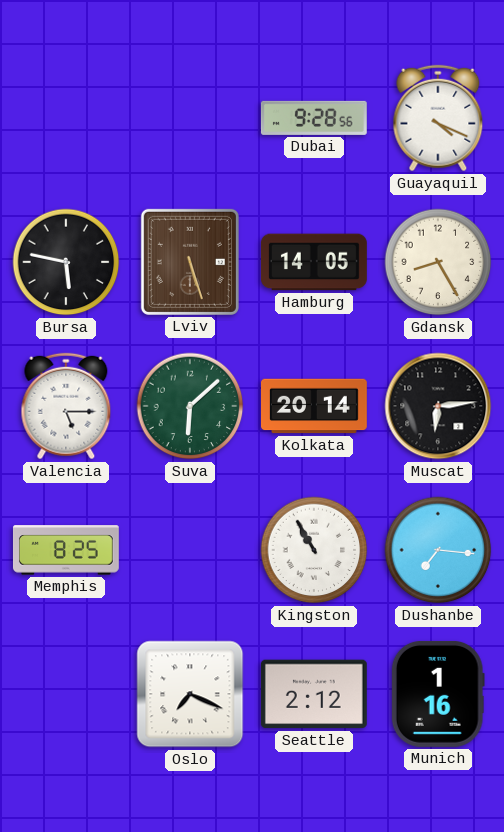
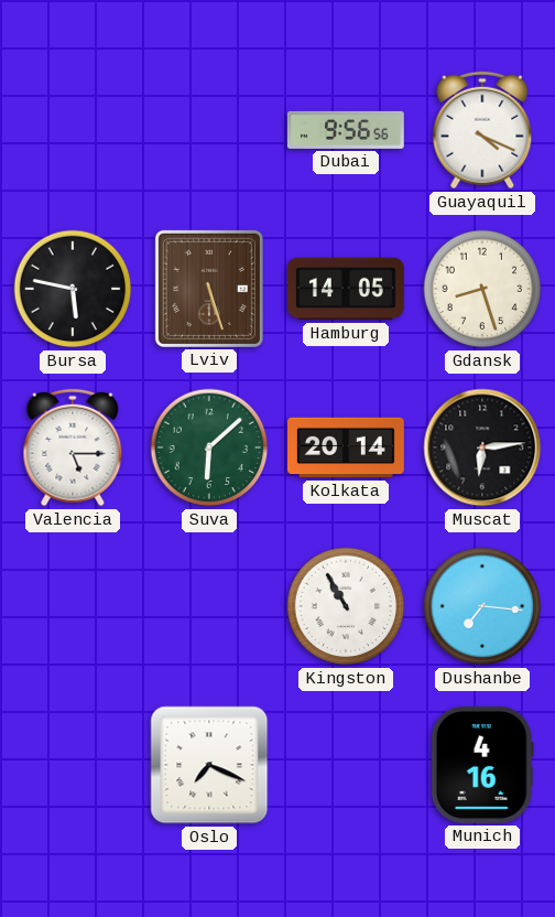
Dubai: 9:28 -> 9:56 (346, 130)
Gdansk: 8:25 -> 8:27 (482, 289)
Memphis: 8:25 -> none (66, 550)
Seattle: 2:12 -> none (314, 694)
Munich: 1:16 -> 4:16 (482, 765)
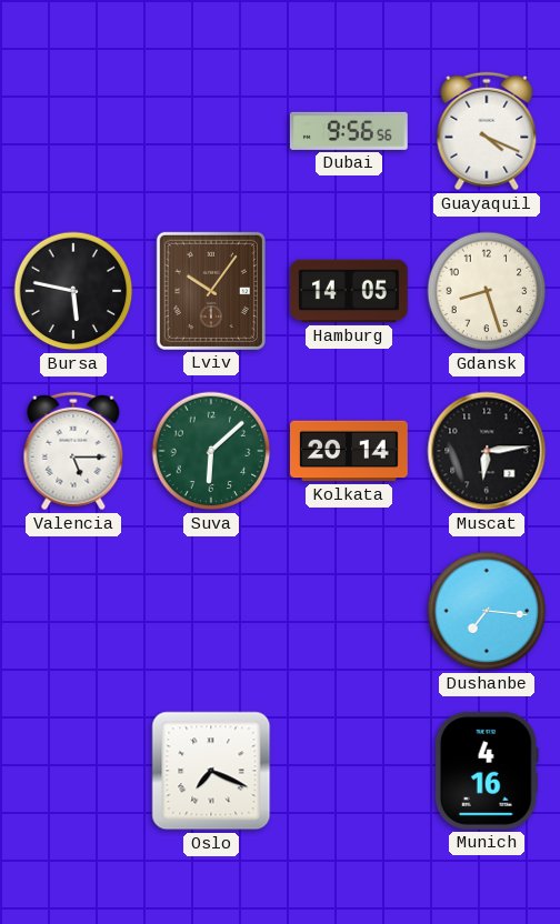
Lviv: 5:27 -> 10:06 (211, 291)
Kingston: 10:55 -> none (346, 606)
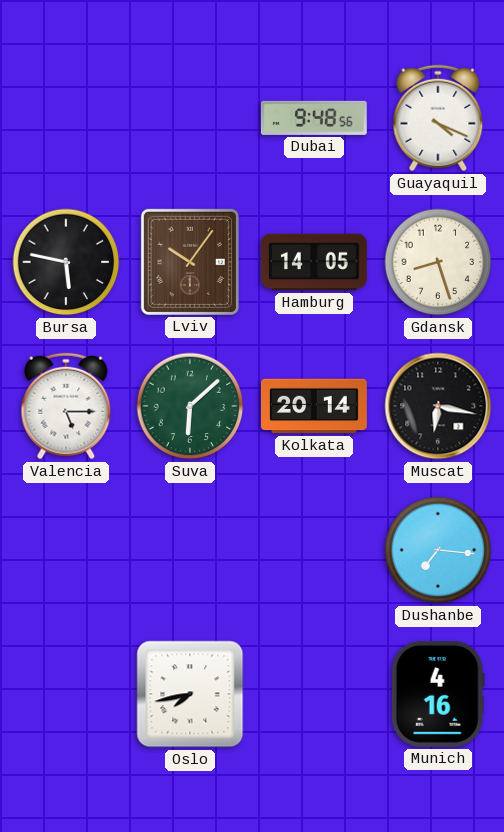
Dubai: 9:56 -> 9:48 (314, 118)
Muscat: 6:14 -> 6:17 (438, 406)
Oslo: 7:19 -> 7:43 (190, 694)
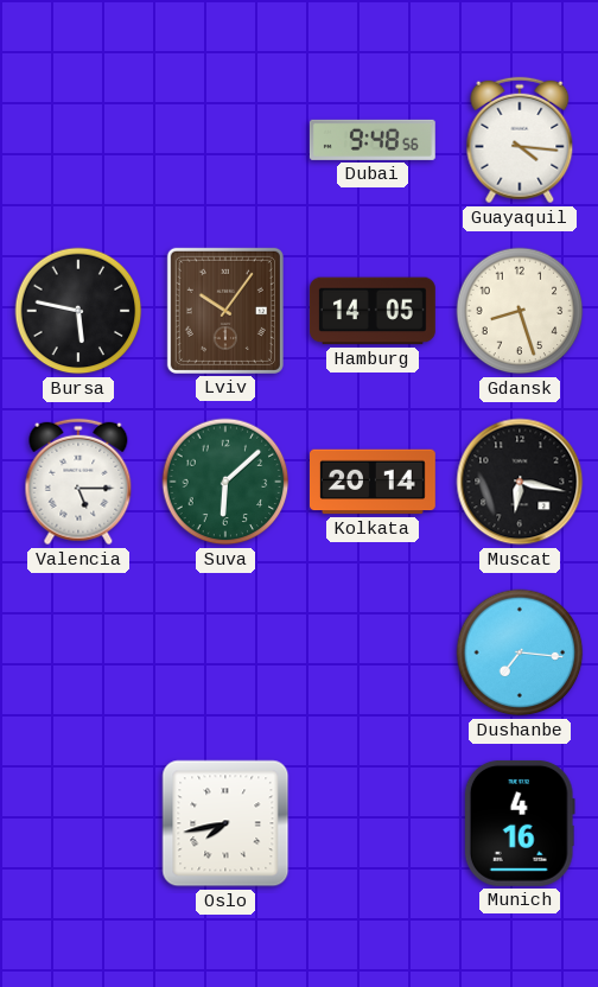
Guayaquil: 4:19 -> 4:16 (520, 140)
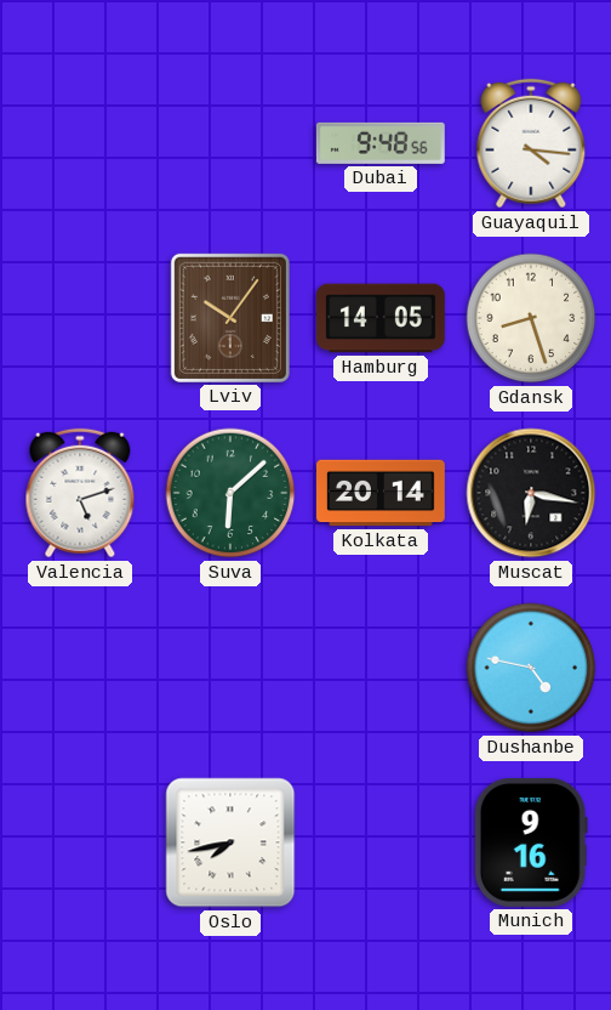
Bursa: 5:47 -> none (78, 311)
Valencia: 5:15 -> 5:12 (80, 493)
Dushanbe: 7:16 -> 4:47 (531, 668)
Munich: 4:16 -> 9:16 (531, 842)
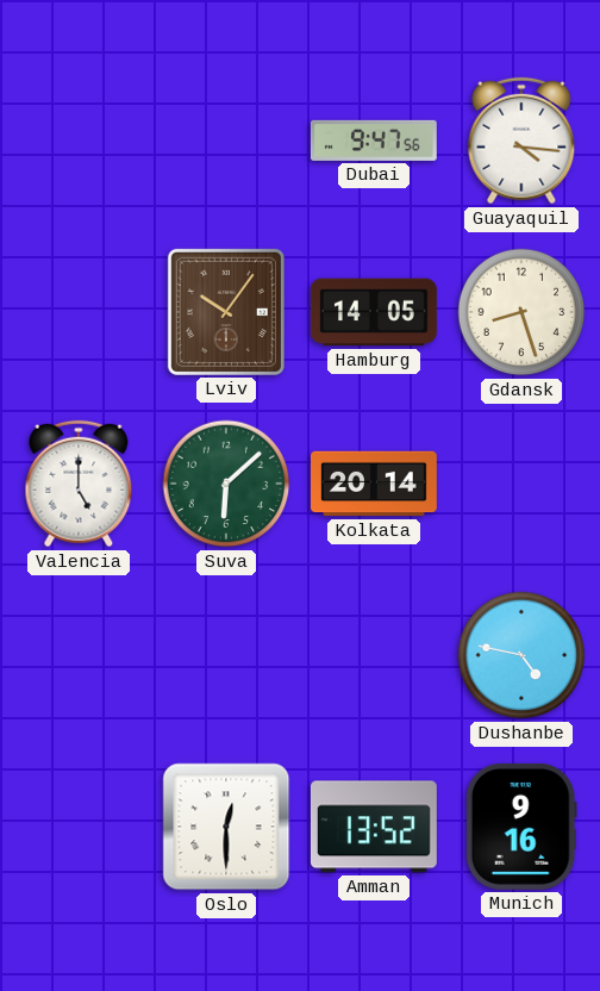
Dubai: 9:48 -> 9:47 (374, 141)
Valencia: 5:12 -> 5:00 (79, 484)
Muscat: 6:17 -> none (531, 493)
Oslo: 7:43 -> 12:30 (226, 827)
Amman: none -> 13:52 (374, 827)
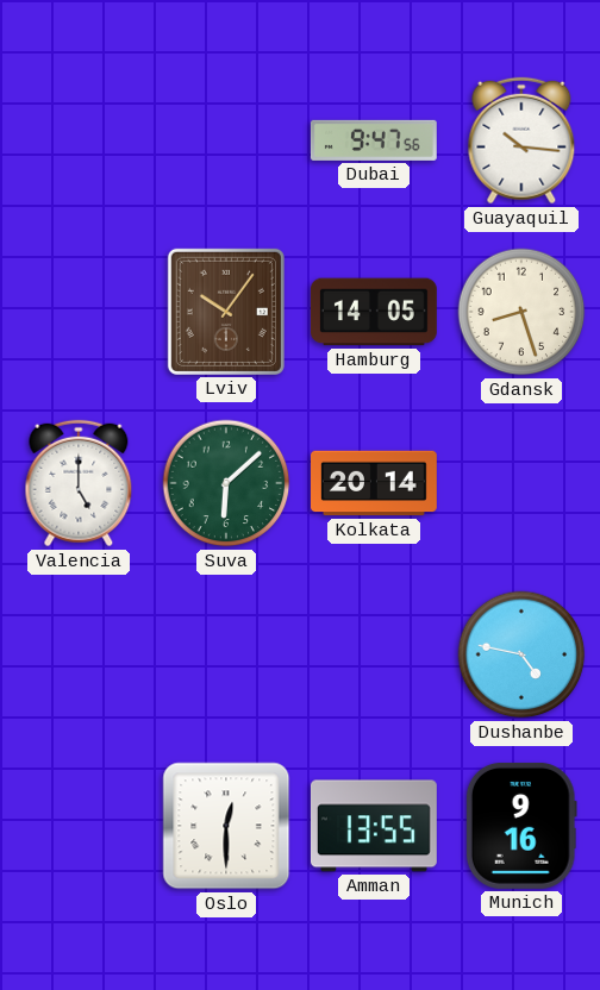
Guayaquil: 4:16 -> 10:16 (521, 140)
Amman: 13:52 -> 13:55 (374, 826)
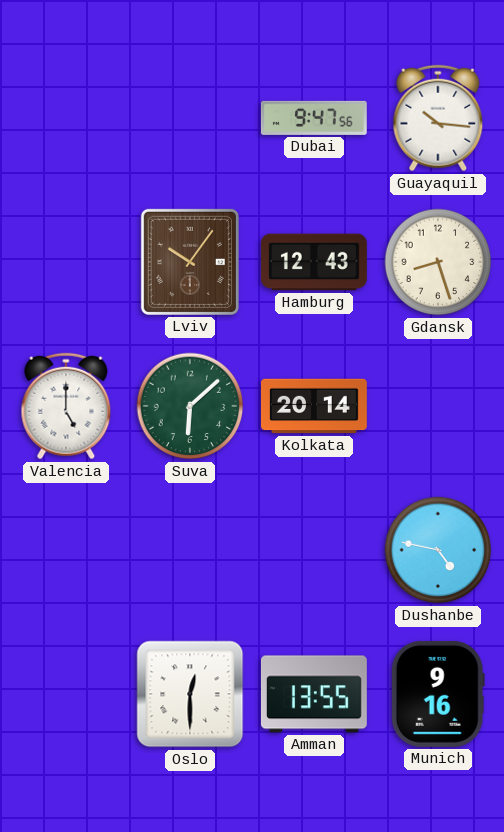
Hamburg: 14:05 -> 12:43 (314, 262)
